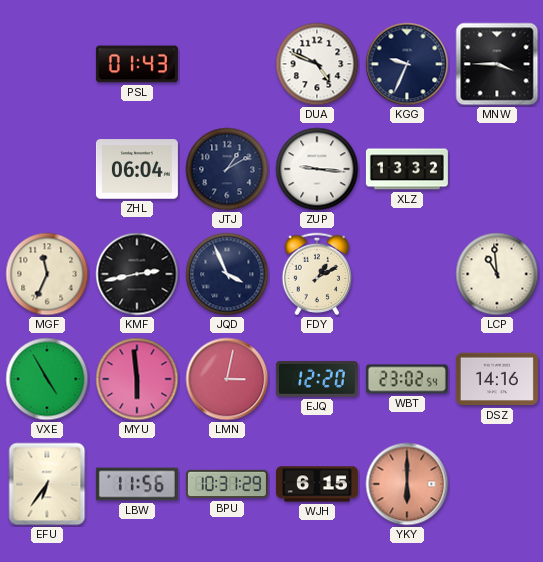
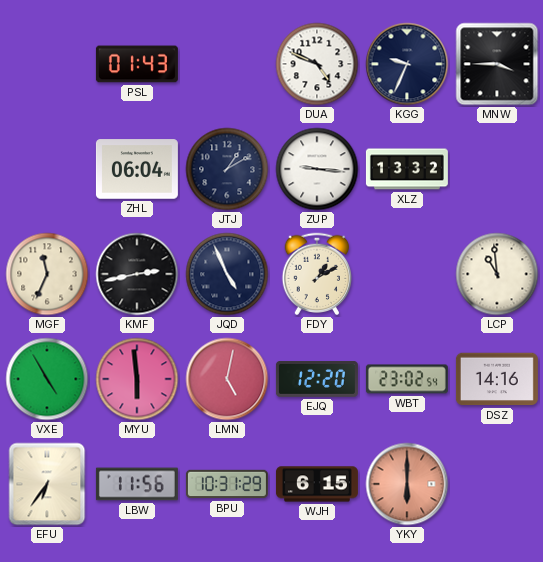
JQD: 3:56 -> 4:56 (227, 274)
LMN: 3:02 -> 5:02 (227, 379)
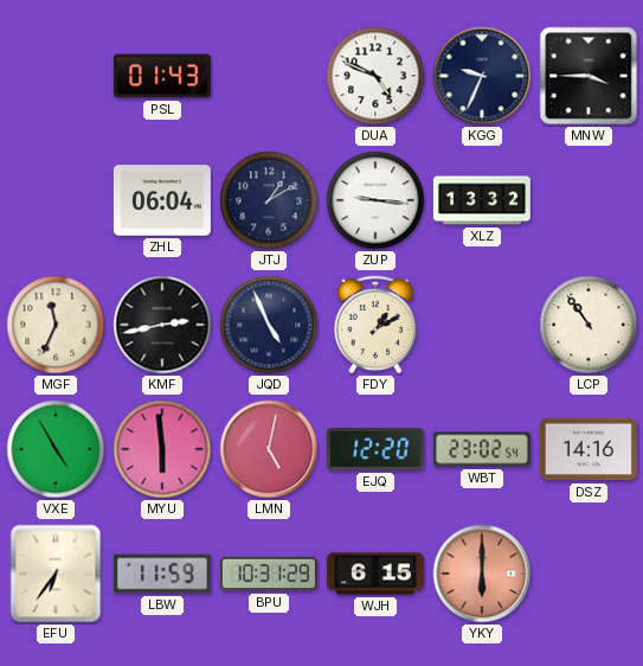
LCP: 10:59 -> 10:54 (589, 325)
LBW: 11:56 -> 11:59 (162, 574)
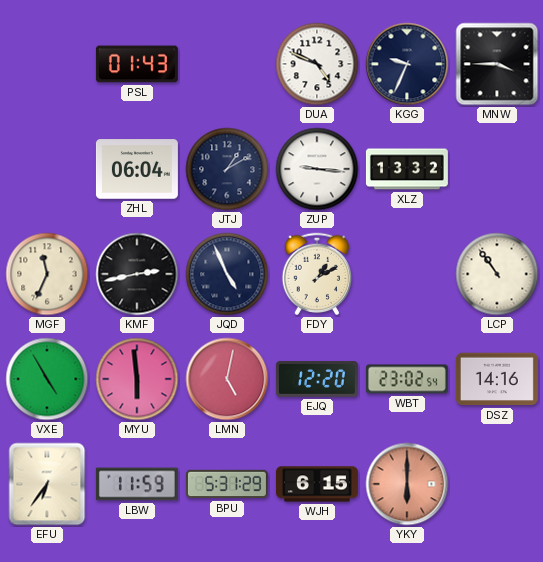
BPU: 10:31 -> 5:31 (227, 484)
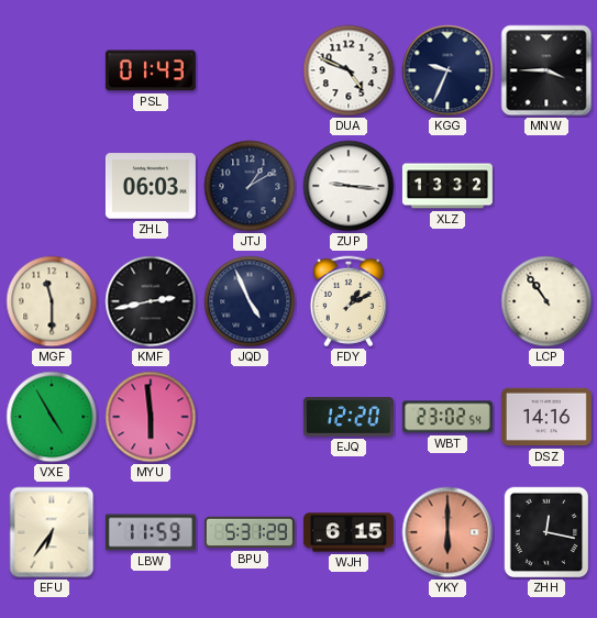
ZHL: 06:04 -> 06:03 (151, 186)
MGF: 11:34 -> 11:30 (52, 301)
LMN: 5:02 -> none (227, 379)
ZHH: none -> 12:17 (546, 532)
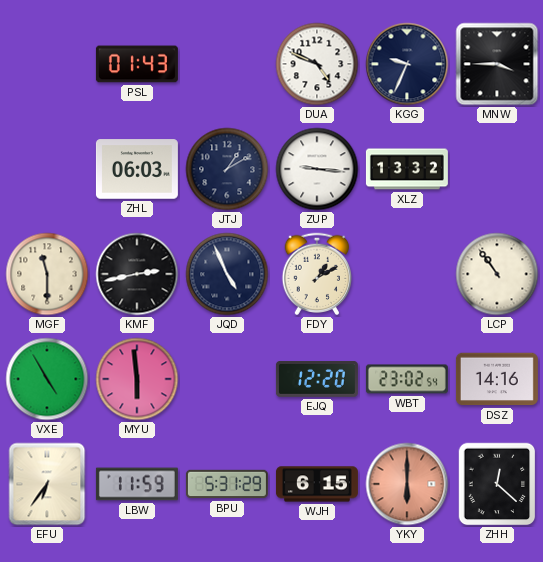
ZHH: 12:17 -> 12:22 (497, 484)
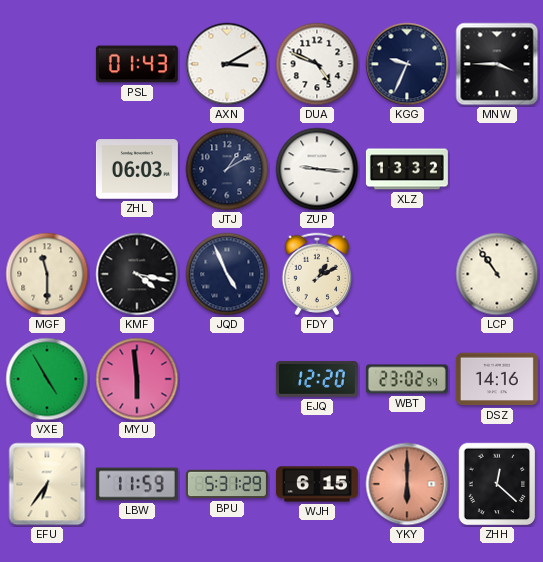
AXN: none -> 3:10 (227, 64)
KMF: 2:43 -> 4:17 (137, 274)
